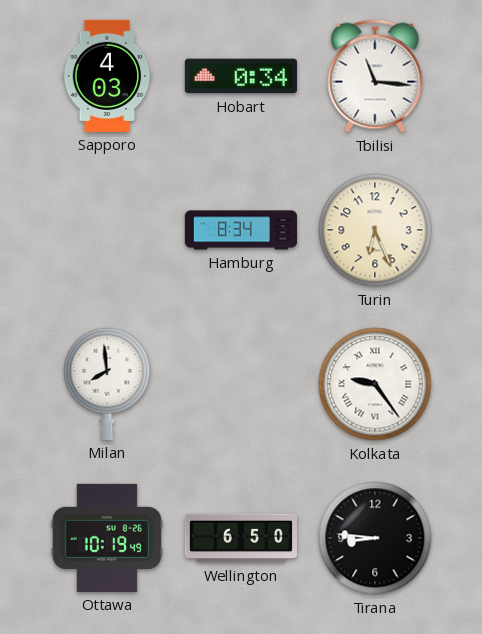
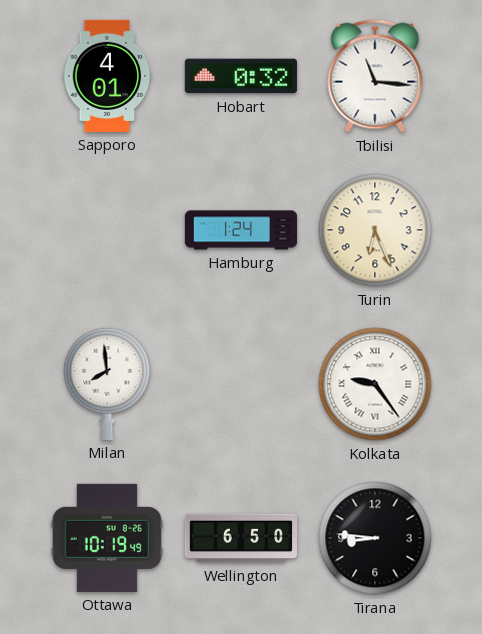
Sapporo: 4:03 -> 4:01 (107, 76)
Hobart: 0:34 -> 0:32 (241, 76)
Hamburg: 8:34 -> 1:24 (241, 230)
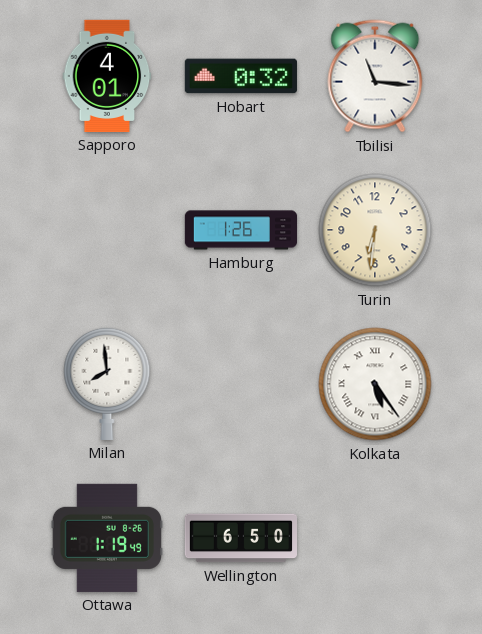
Hamburg: 1:24 -> 1:26 (241, 230)
Turin: 6:26 -> 6:31 (375, 230)
Kolkata: 9:24 -> 5:24 (375, 384)
Ottawa: 10:19 -> 1:19 (107, 538)
Tirana: 8:46 -> none (375, 538)
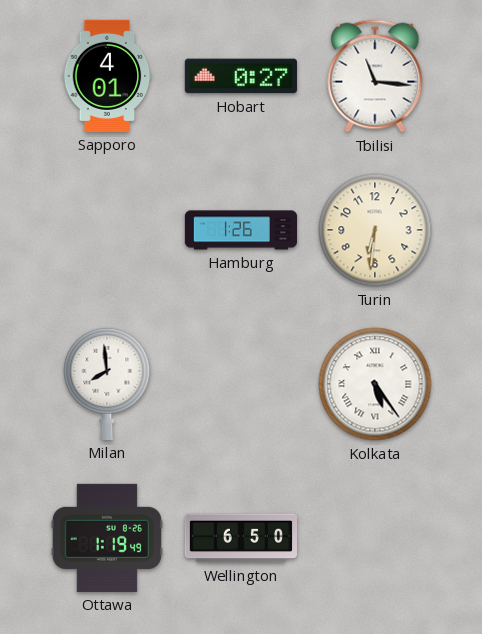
Hobart: 0:32 -> 0:27 (241, 76)
